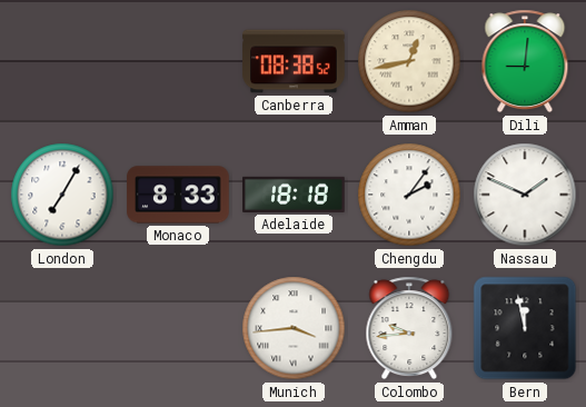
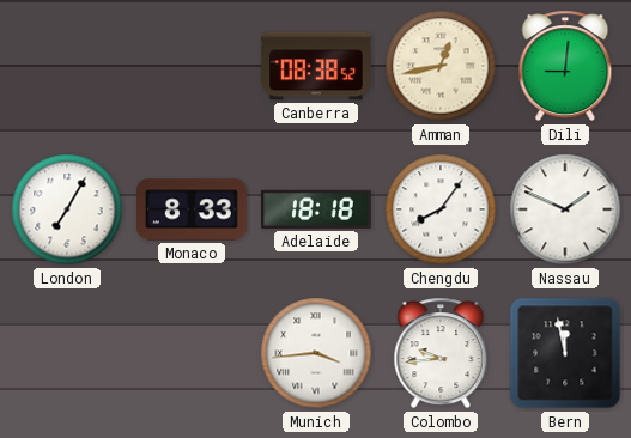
Chengdu: 2:06 -> 8:06 (441, 209)
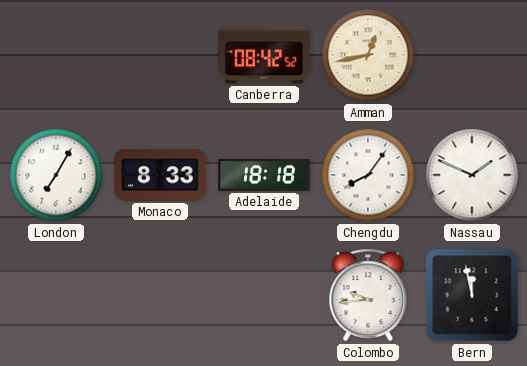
Canberra: 08:38 -> 08:42 (264, 55)
Dili: 9:01 -> none (565, 66)
Munich: 3:44 -> none (316, 353)
